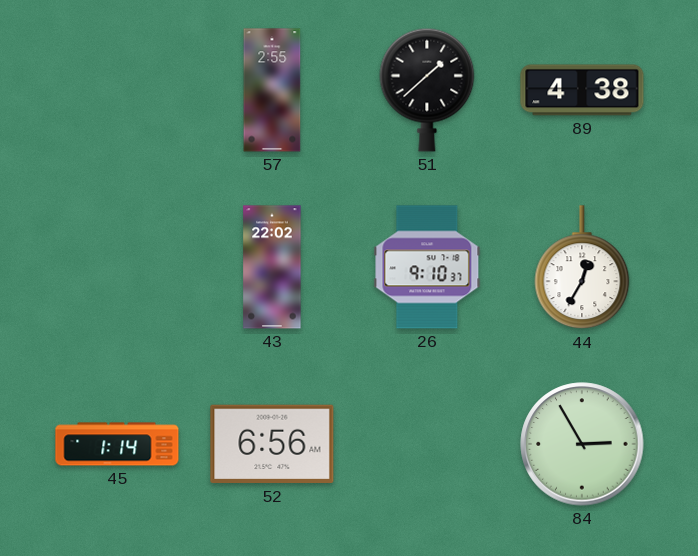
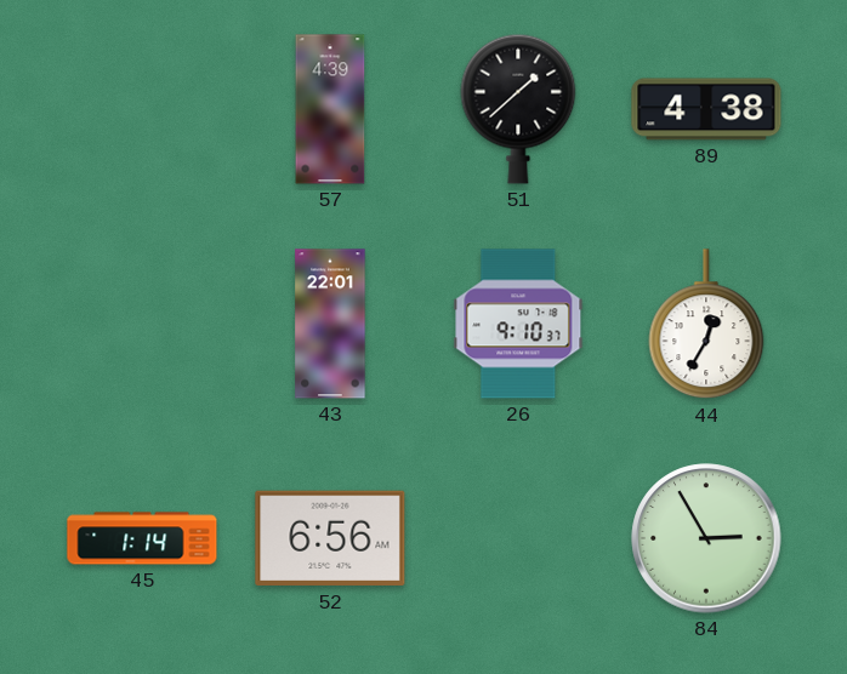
57: 2:55 -> 4:39 (330, 109)
43: 22:02 -> 22:01 (330, 324)
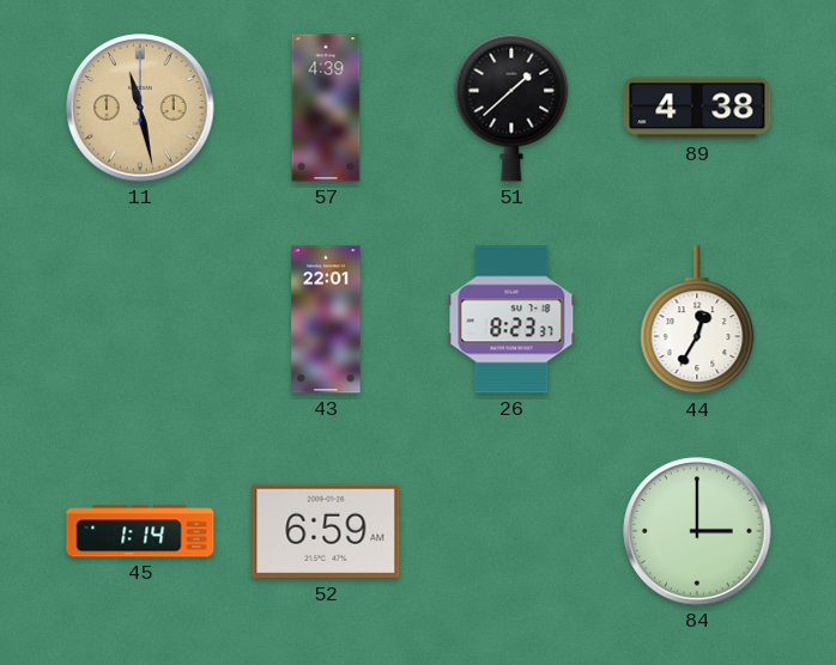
11: none -> 11:28 (140, 108)
26: 9:10 -> 8:23 (511, 319)
52: 6:56 -> 6:59 (326, 531)
84: 2:55 -> 3:00 (697, 531)
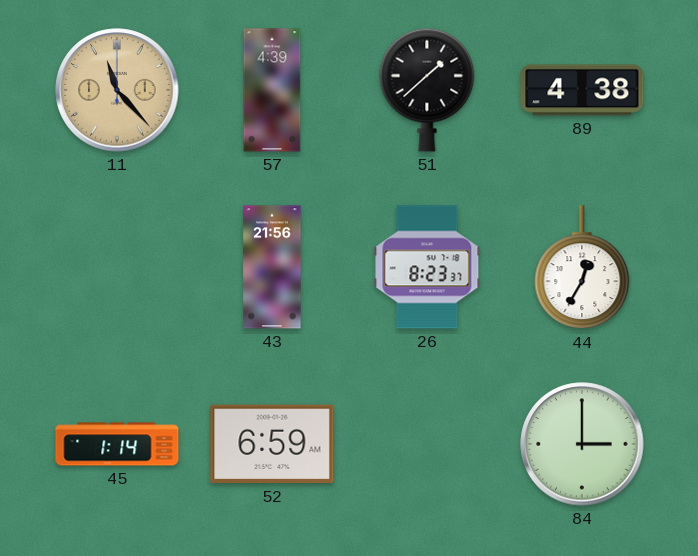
11: 11:28 -> 11:23 (117, 90)
43: 22:01 -> 21:56 (272, 267)
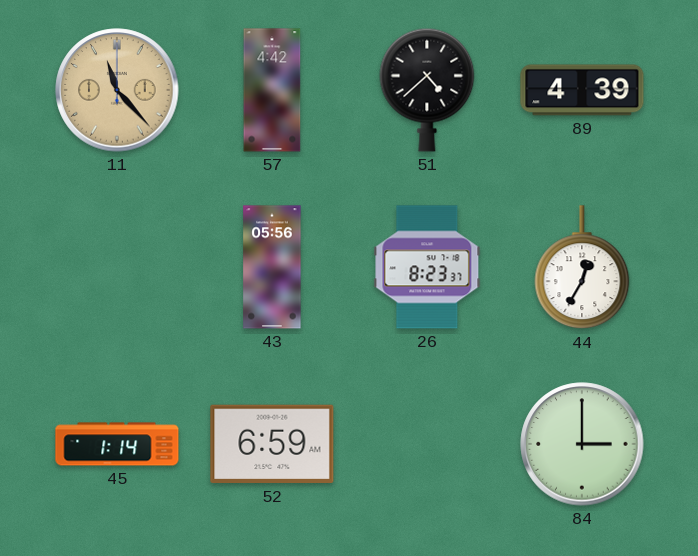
57: 4:39 -> 4:42 (272, 90)
51: 1:38 -> 4:38 (427, 90)
89: 4:38 -> 4:39 (582, 90)
43: 21:56 -> 05:56 (272, 267)
